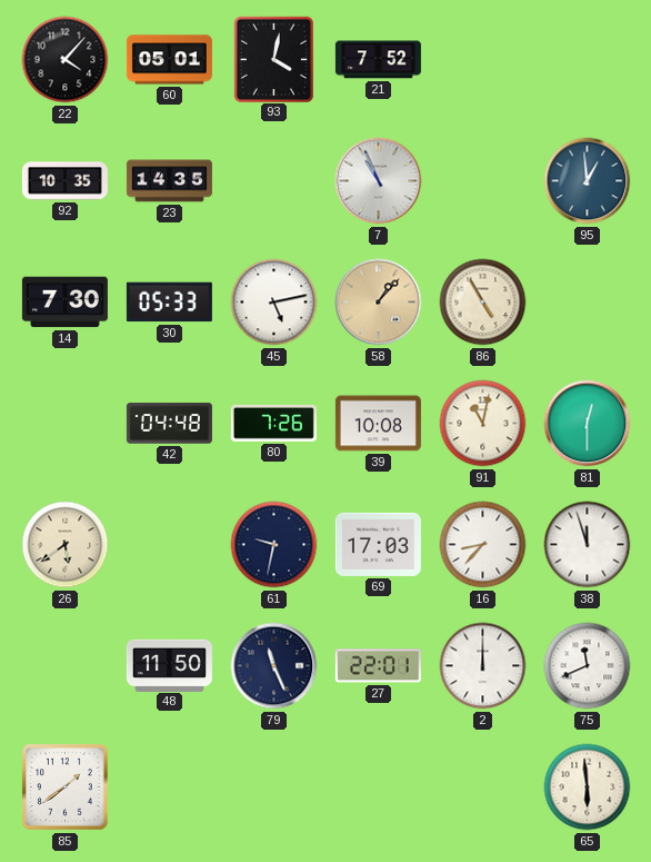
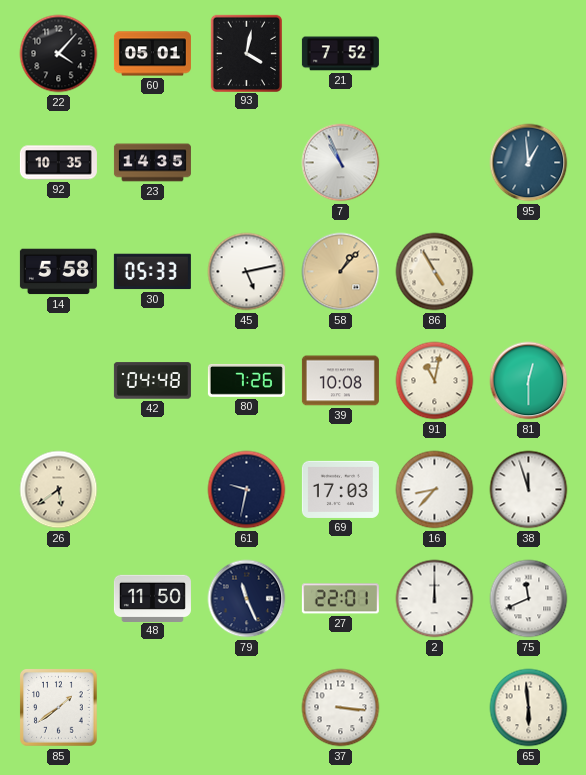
14: 7:30 -> 5:58 (58, 272)
37: none -> 3:16 (341, 708)
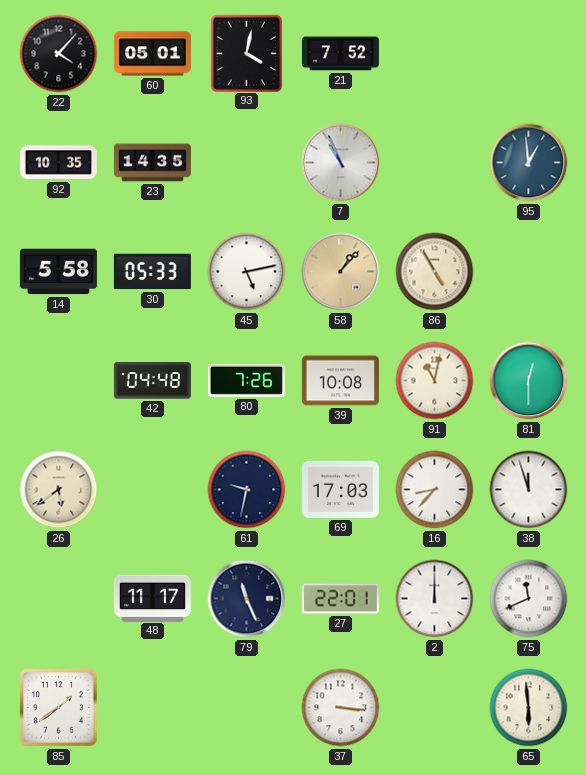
48: 11:50 -> 11:17 (152, 598)
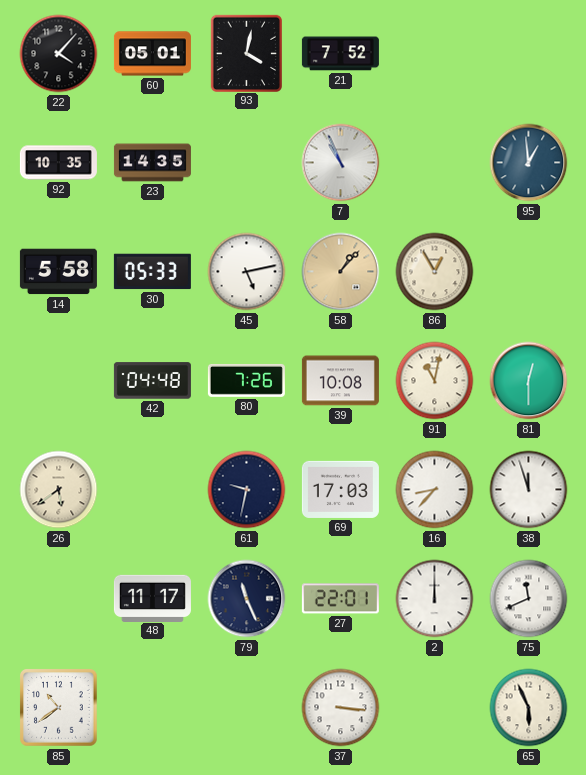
86: 4:55 -> 12:55 (435, 272)
85: 1:39 -> 10:39 (59, 708)
65: 5:59 -> 5:56 (529, 708)
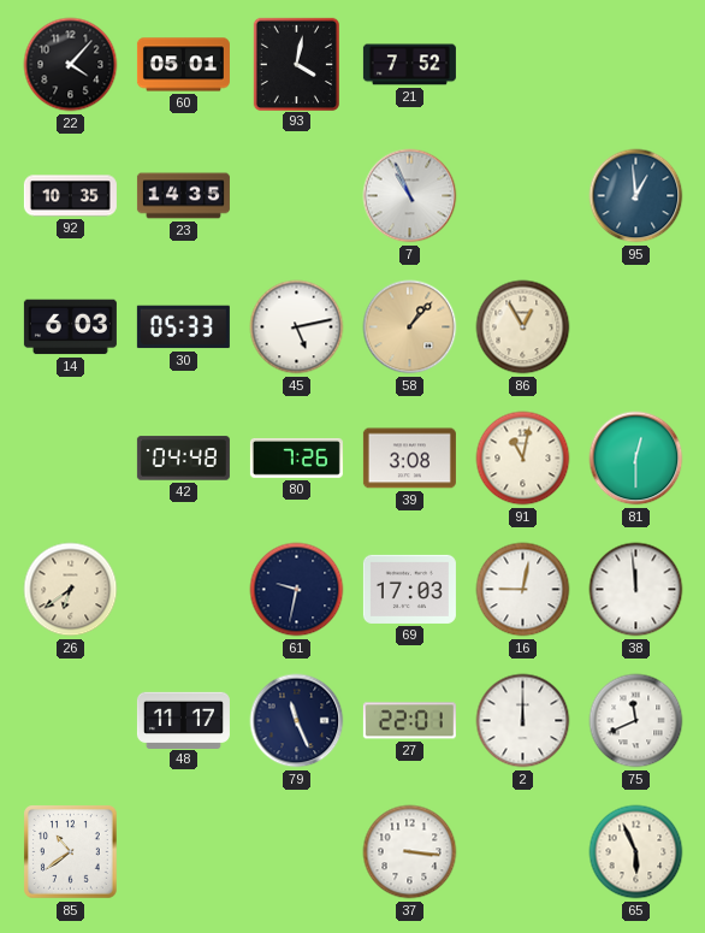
14: 5:58 -> 6:03 (70, 327)
39: 10:08 -> 3:08 (409, 459)
26: 5:39 -> 6:39 (71, 590)
16: 8:37 -> 9:02 (523, 590)
38: 11:57 -> 11:59 (636, 590)
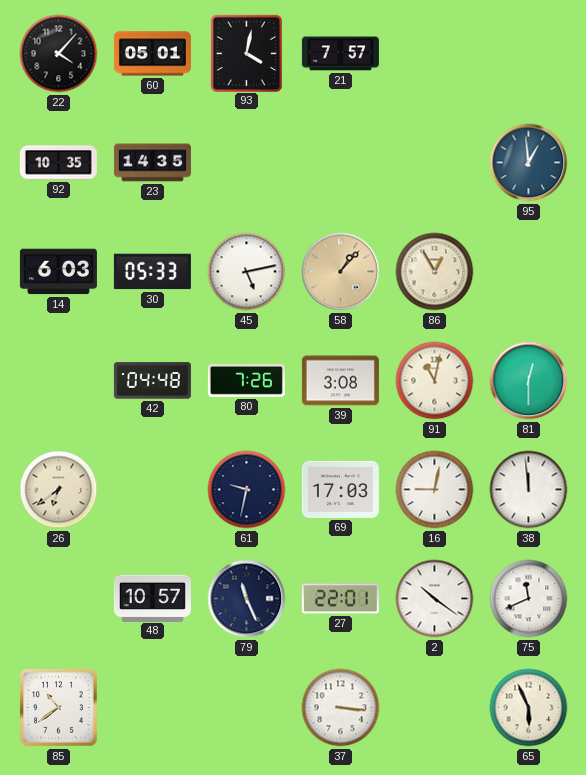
21: 7:52 -> 7:57 (340, 54)
7: 10:56 -> none (410, 196)
48: 11:17 -> 10:57 (152, 598)
2: 12:00 -> 10:21 (435, 599)
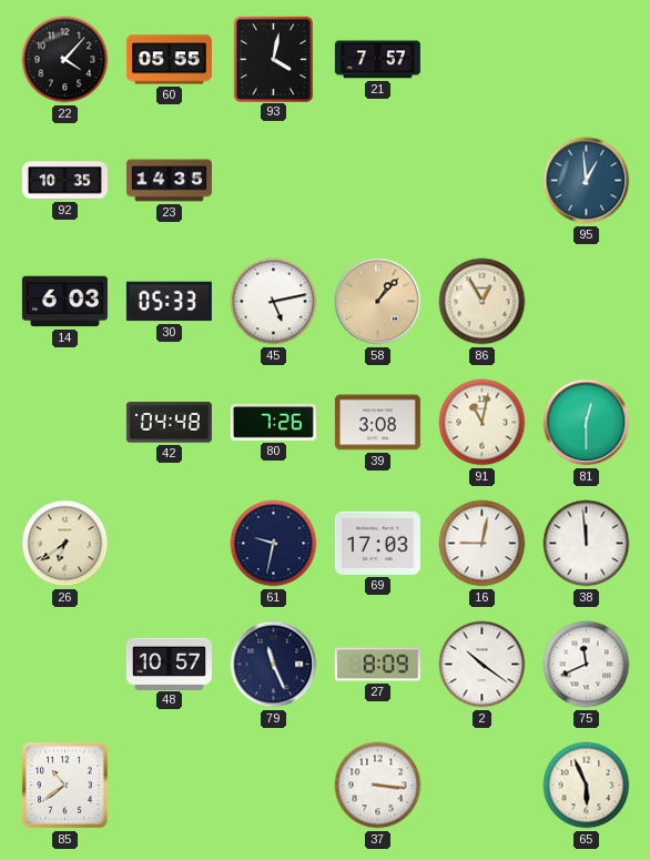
60: 05:01 -> 05:55 (169, 60)
27: 22:01 -> 8:09 (377, 665)
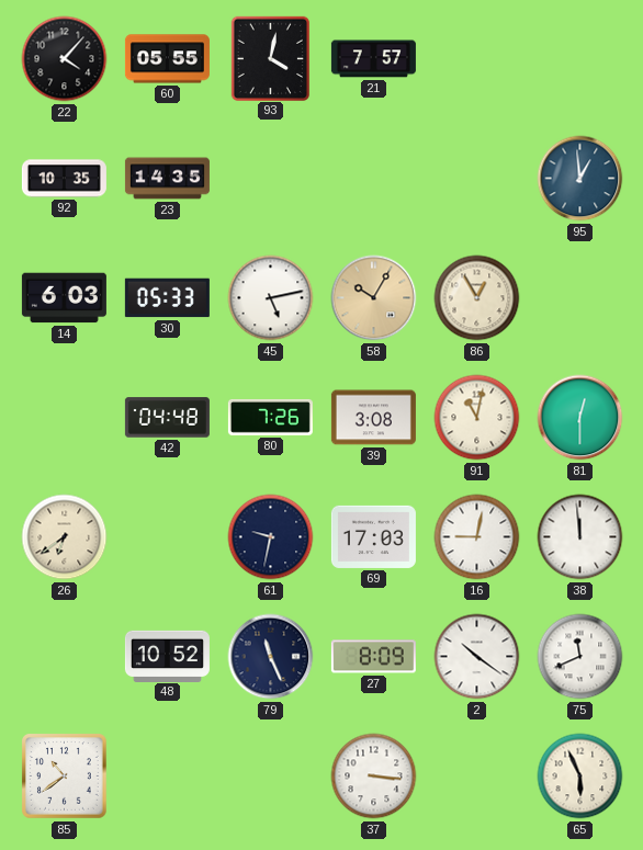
58: 1:07 -> 10:05 (374, 298)
48: 10:57 -> 10:52 (167, 656)
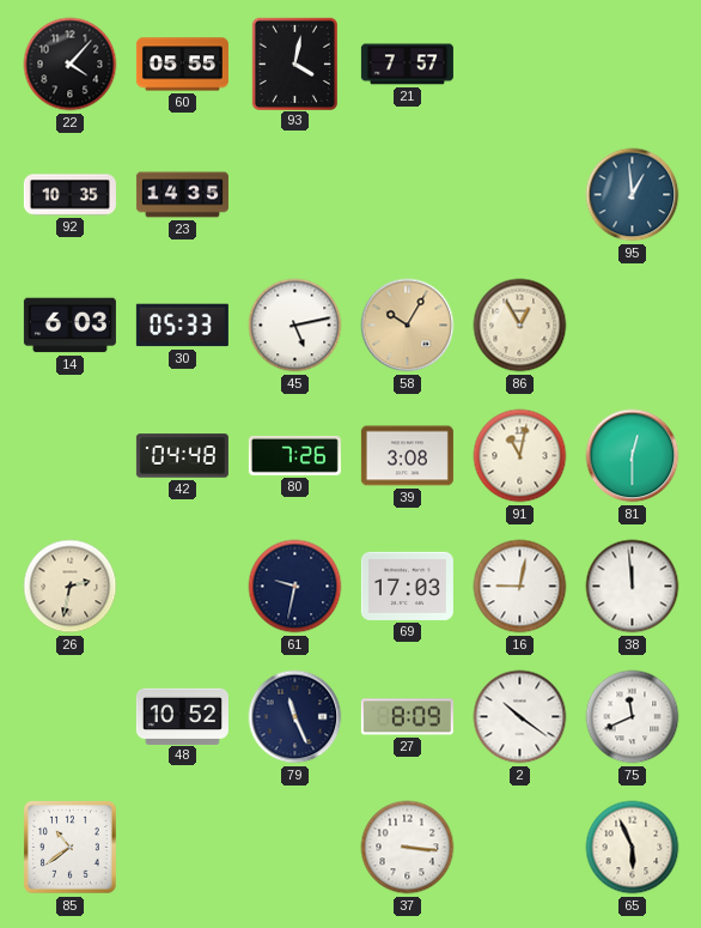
26: 6:39 -> 2:32 (71, 587)
